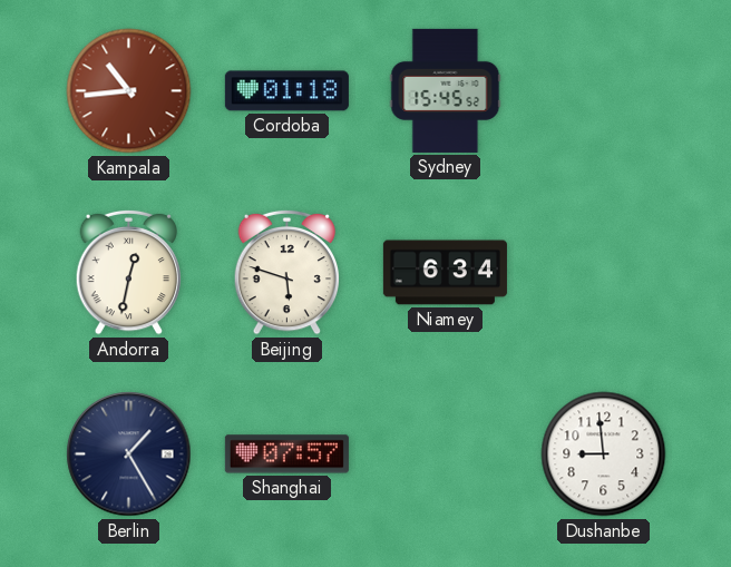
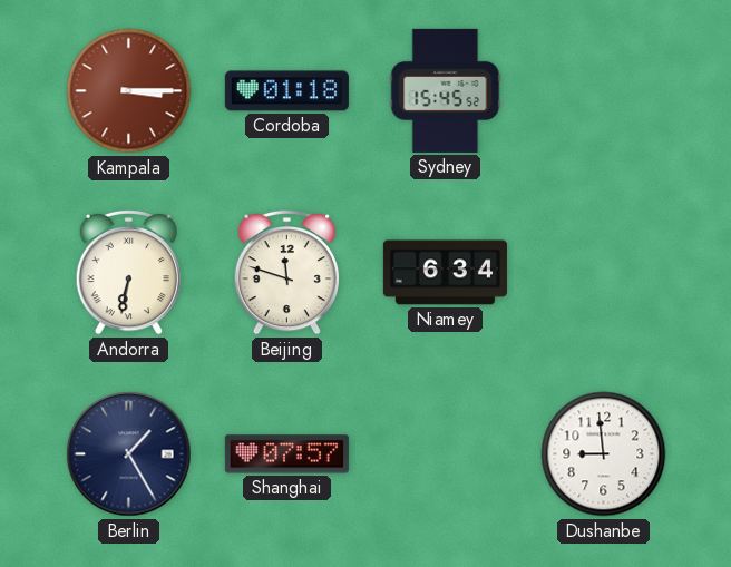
Kampala: 10:44 -> 3:15 (129, 91)
Andorra: 12:32 -> 6:32 (129, 272)
Beijing: 5:48 -> 11:48 (287, 272)
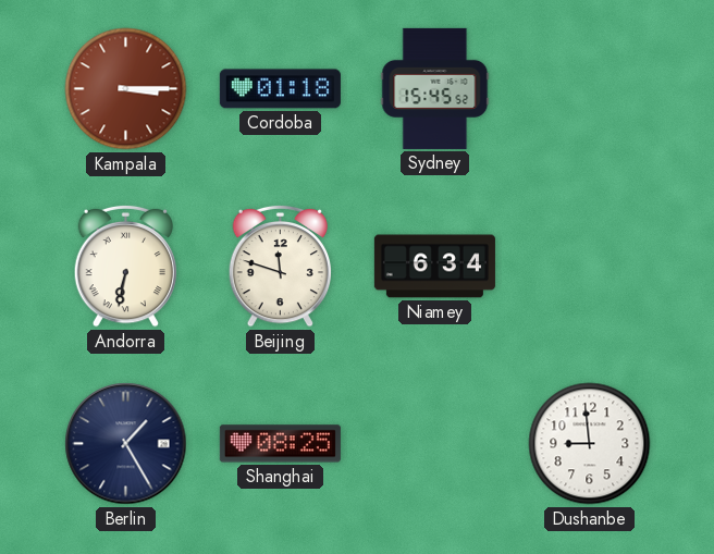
Shanghai: 07:57 -> 08:25 (280, 444)
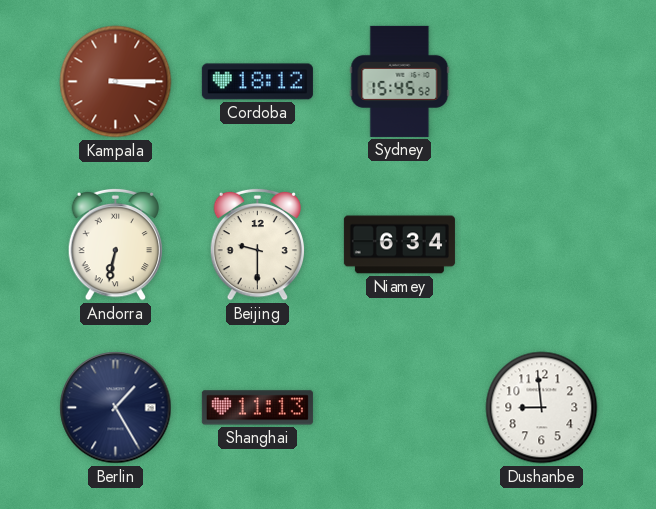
Cordoba: 01:18 -> 18:12 (257, 82)
Beijing: 11:48 -> 9:30 (258, 244)
Shanghai: 08:25 -> 11:13 (257, 408)
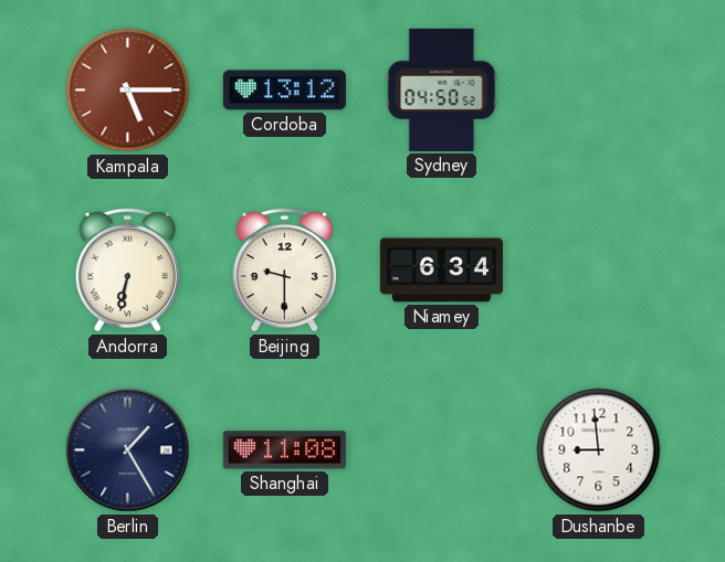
Kampala: 3:15 -> 5:15 (128, 91)
Cordoba: 18:12 -> 13:12 (284, 91)
Sydney: 15:45 -> 04:50 (442, 89)
Shanghai: 11:13 -> 11:08 (284, 450)
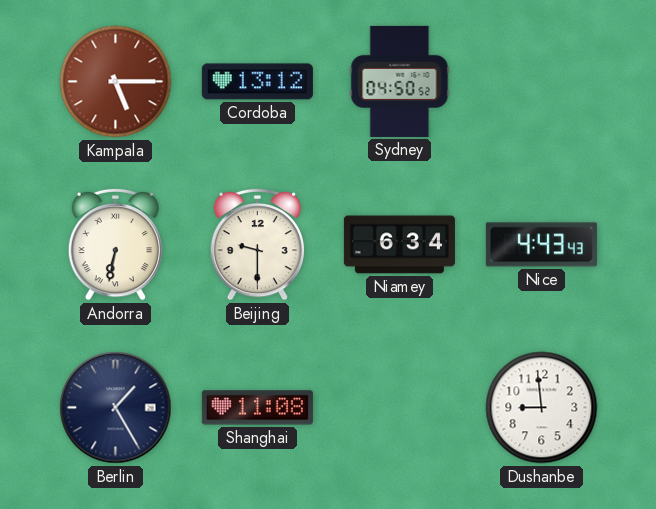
Nice: none -> 4:43 (541, 245)
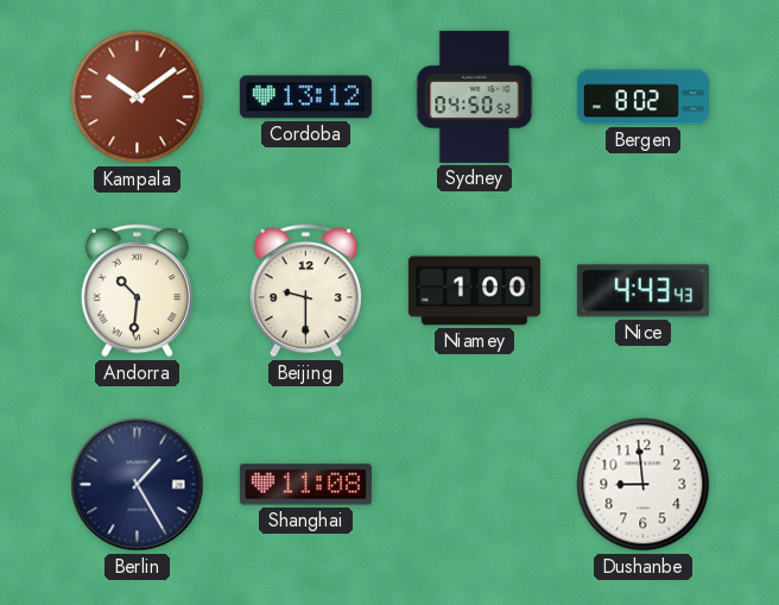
Kampala: 5:15 -> 10:09 (138, 97)
Bergen: none -> 8:02 (642, 97)
Andorra: 6:32 -> 10:31 (138, 290)
Niamey: 6:34 -> 1:00 (474, 291)
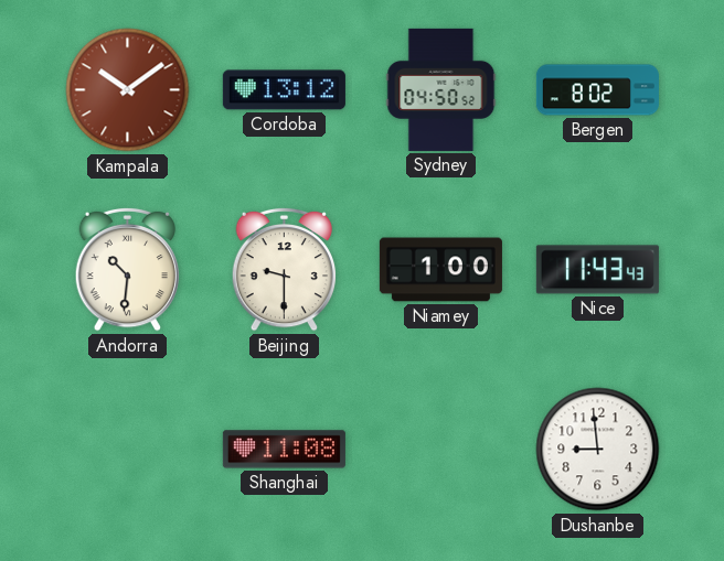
Nice: 4:43 -> 11:43 (597, 270)
Berlin: 1:25 -> none (138, 485)
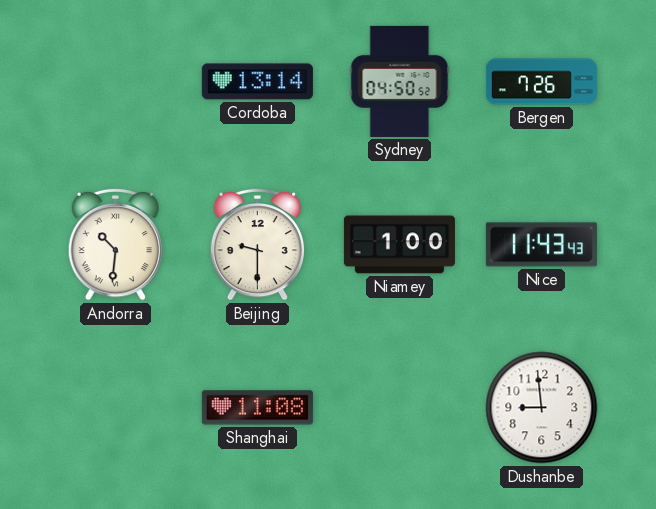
Kampala: 10:09 -> none (128, 90)
Cordoba: 13:12 -> 13:14 (257, 82)
Bergen: 8:02 -> 7:26 (541, 82)
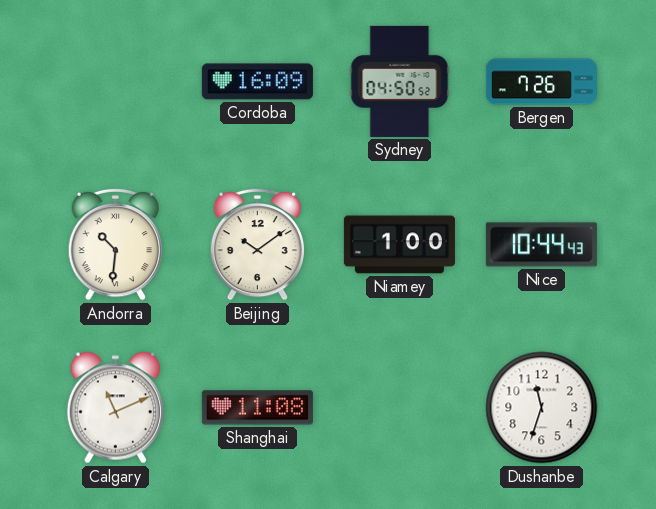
Cordoba: 13:14 -> 16:09 (257, 82)
Beijing: 9:30 -> 10:09 (258, 244)
Nice: 11:43 -> 10:44 (541, 245)
Calgary: none -> 11:11 (115, 408)
Dushanbe: 8:59 -> 11:33 (542, 408)
